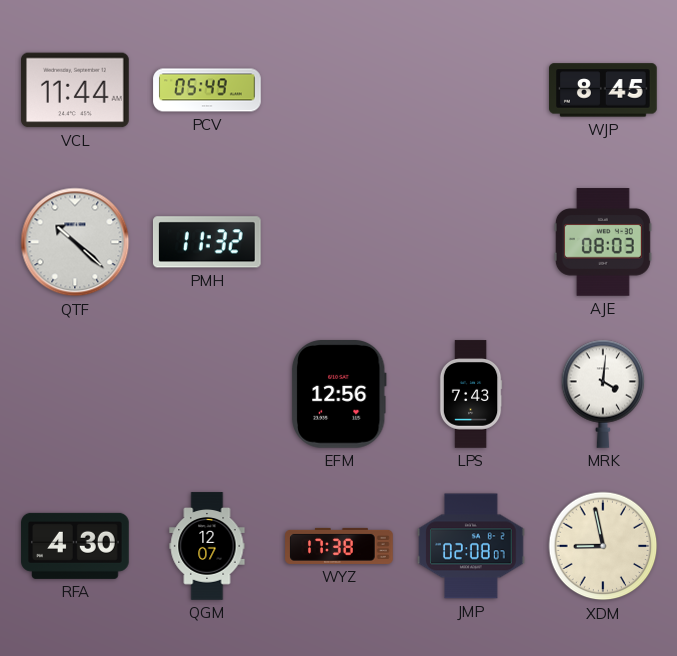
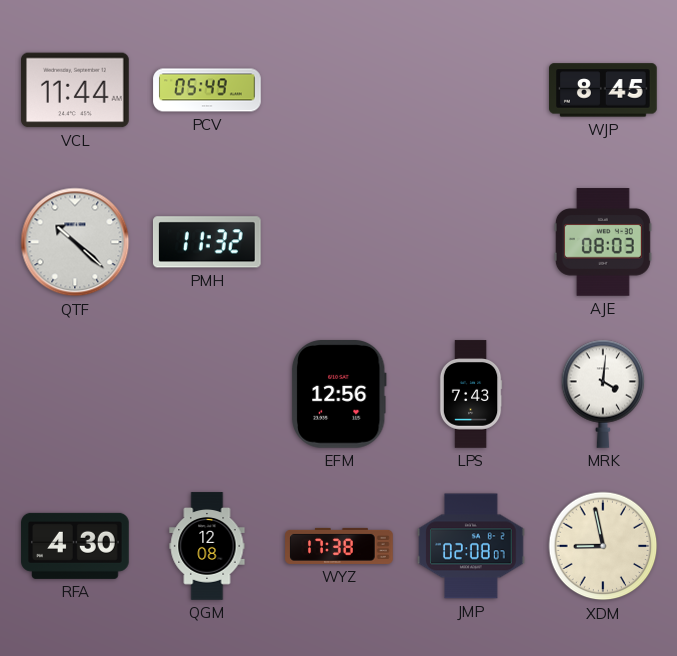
QGM: 12:07 -> 12:08 (207, 546)
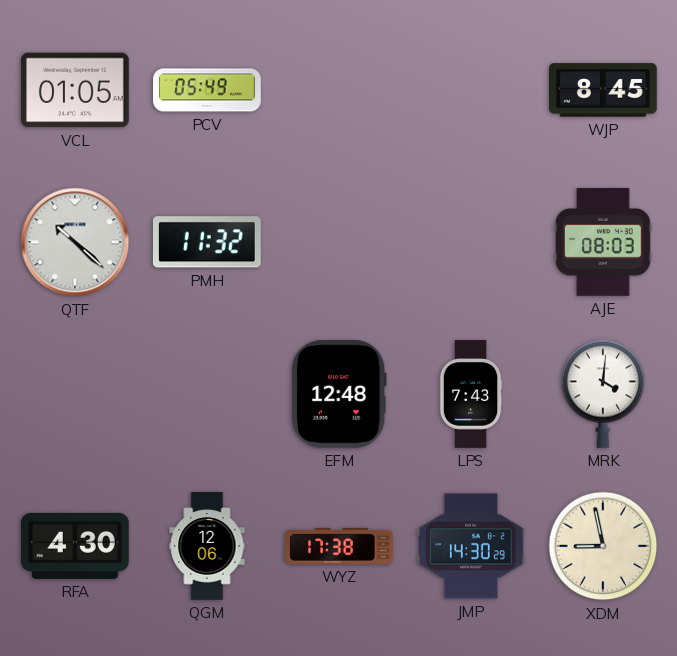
VCL: 11:44 -> 01:05 (76, 90)
EFM: 12:56 -> 12:48 (339, 395)
QGM: 12:08 -> 12:06 (207, 546)
JMP: 02:08 -> 14:30 (471, 546)
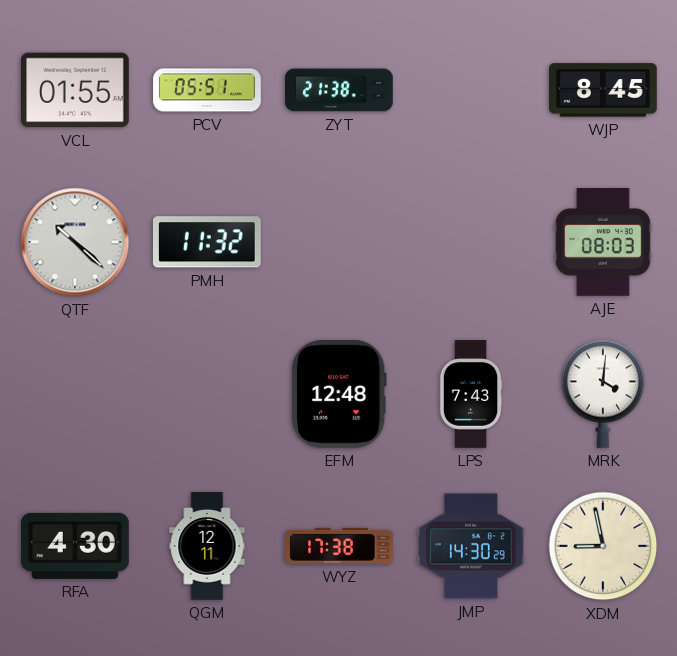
VCL: 01:05 -> 01:55 (76, 90)
PCV: 05:49 -> 05:51 (207, 90)
ZYT: none -> 21:38 (339, 90)
QGM: 12:06 -> 12:11 (207, 546)
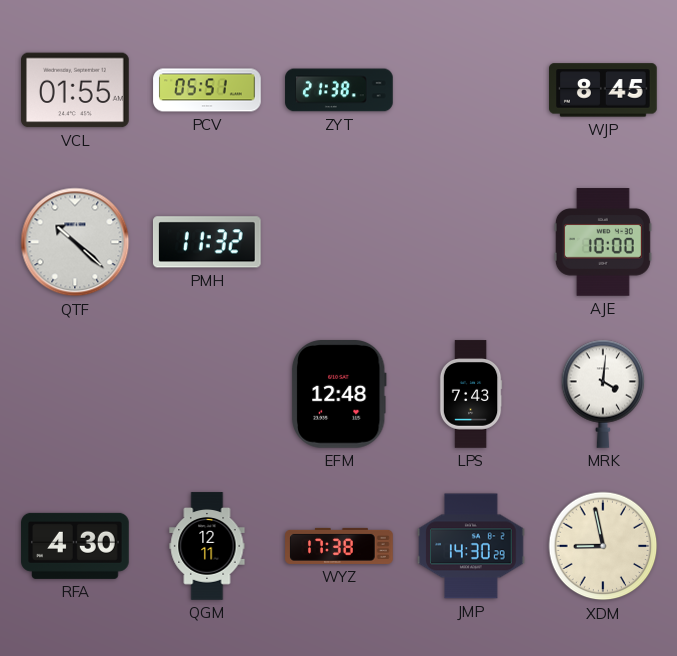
AJE: 08:03 -> 10:00 (603, 242)
